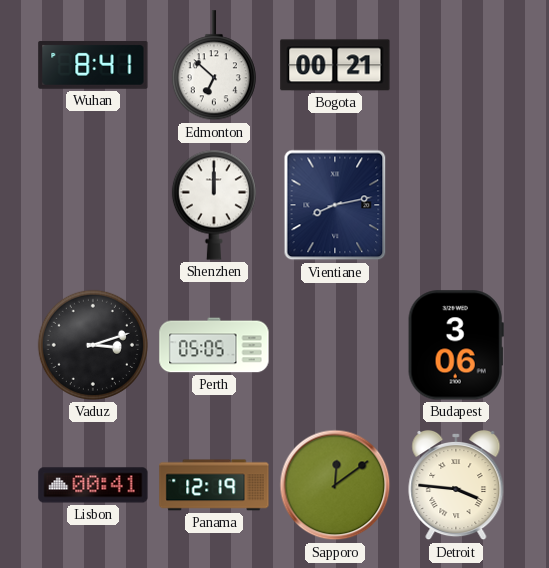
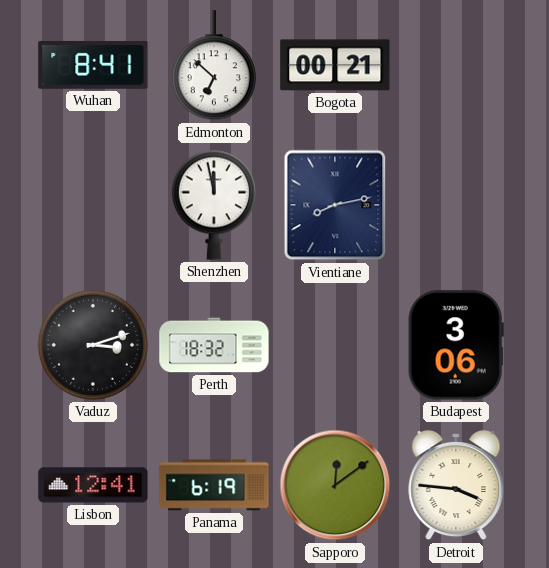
Shenzhen: 12:00 -> 11:58 (214, 205)
Perth: 05:05 -> 18:32 (214, 345)
Lisbon: 00:41 -> 12:41 (93, 485)
Panama: 12:19 -> 6:19 (214, 485)
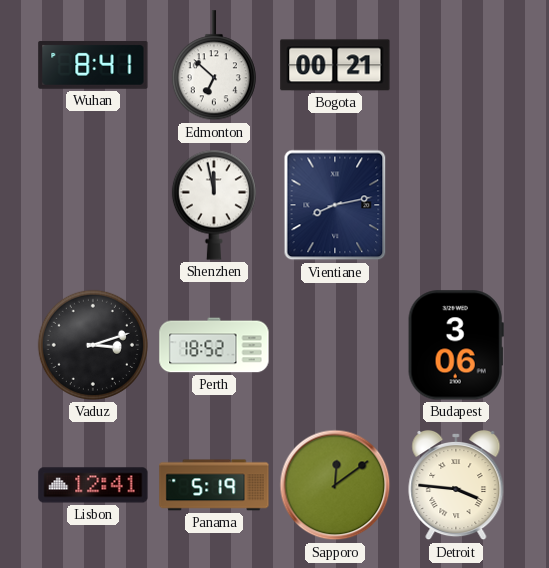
Perth: 18:32 -> 18:52 (214, 345)
Panama: 6:19 -> 5:19 (214, 485)
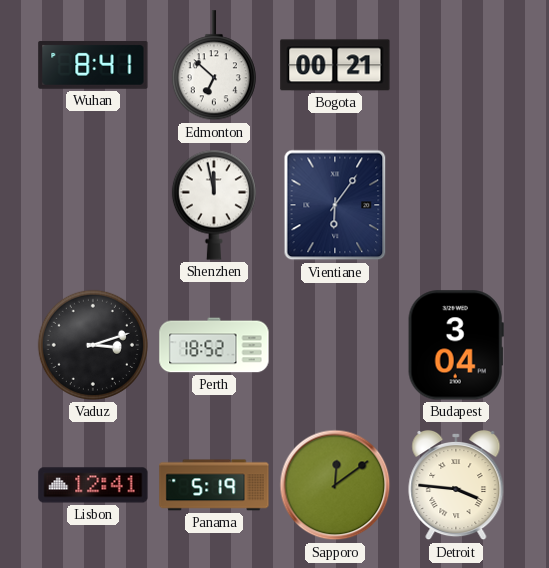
Vientiane: 8:13 -> 6:06 (335, 205)
Budapest: 3:06 -> 3:04 (456, 345)
